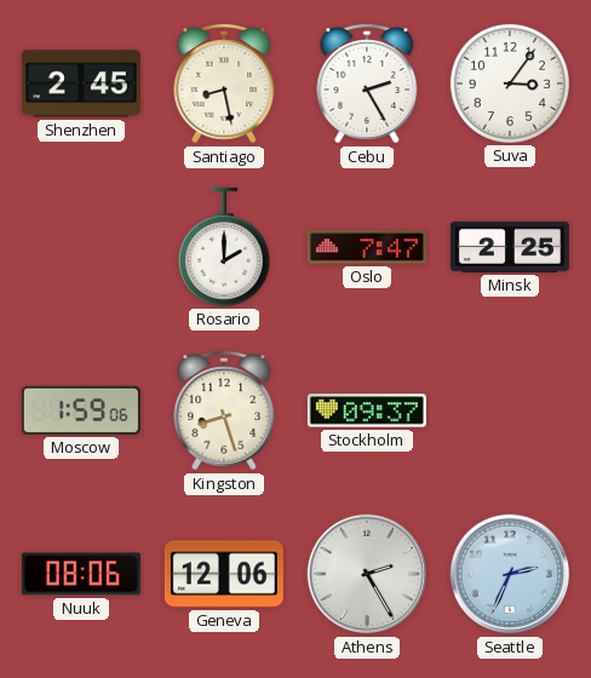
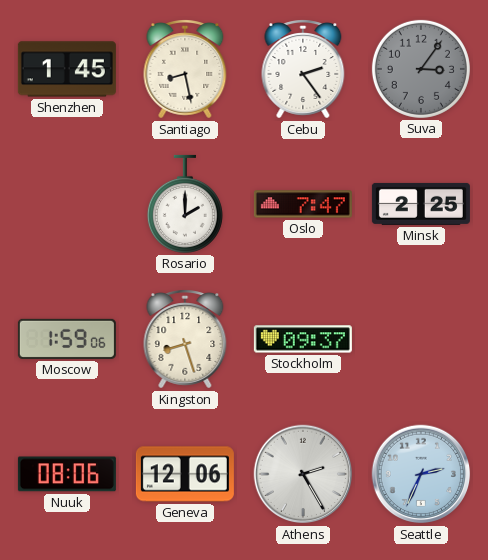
Shenzhen: 2:45 -> 1:45 (67, 69)
Cebu: 2:25 -> 2:24 (303, 69)
Suva dial: white -> grey (421, 69)
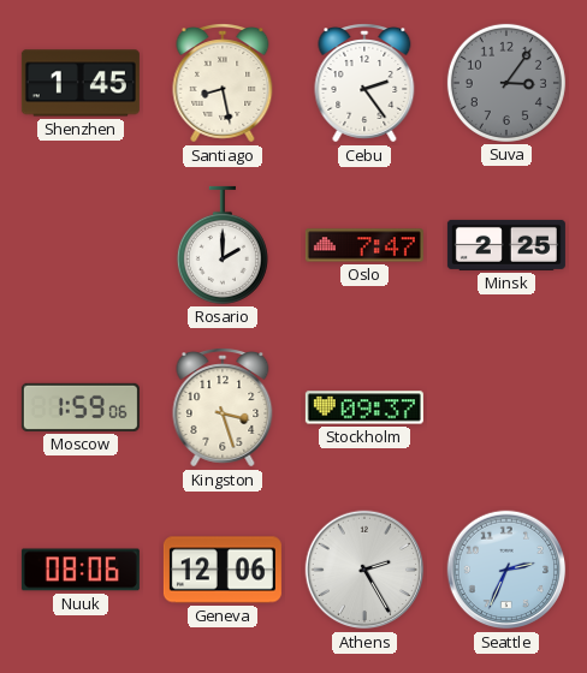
Kingston: 8:27 -> 3:27 (223, 407)
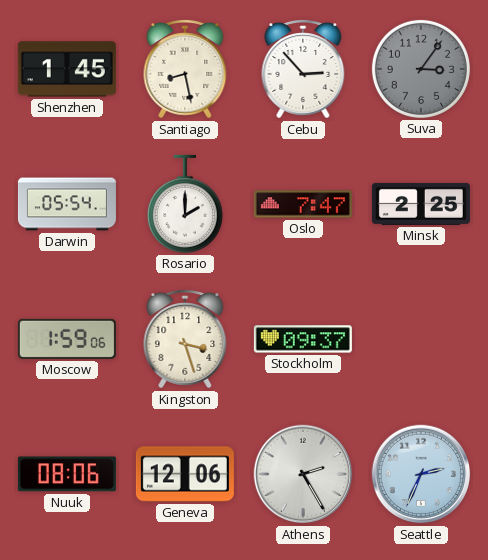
Cebu: 2:24 -> 2:53 (303, 69)
Darwin: none -> 05:54 (67, 204)
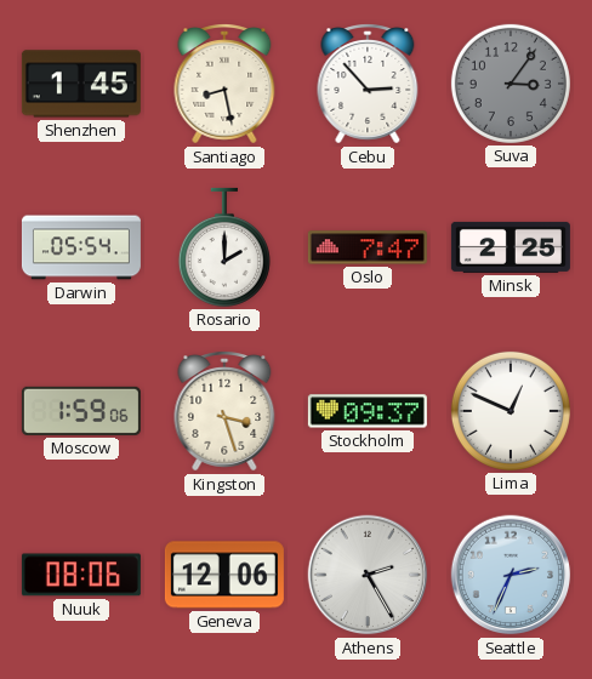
Lima: none -> 12:49 (511, 411)
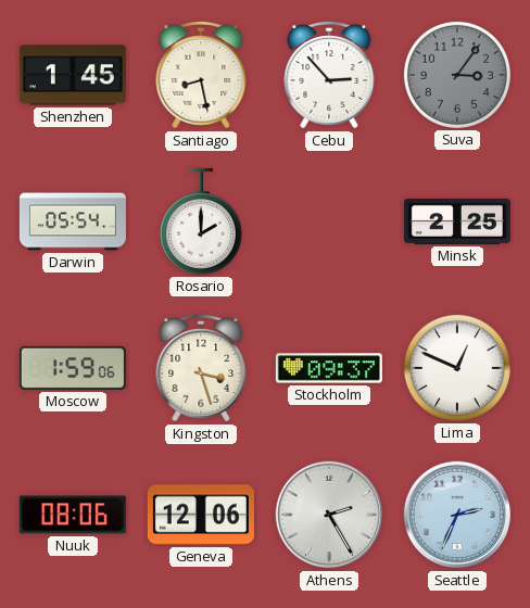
Oslo: 7:47 -> none (368, 247)
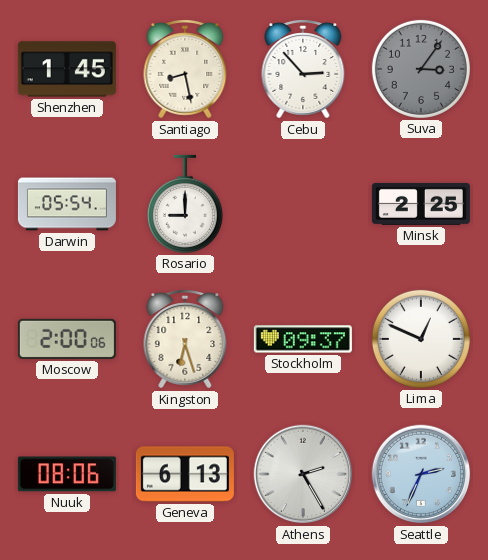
Rosario: 2:00 -> 9:00 (185, 204)
Moscow: 1:59 -> 2:00 (67, 339)
Kingston: 3:27 -> 6:27 (185, 339)
Geneva: 12:06 -> 6:13 (185, 474)
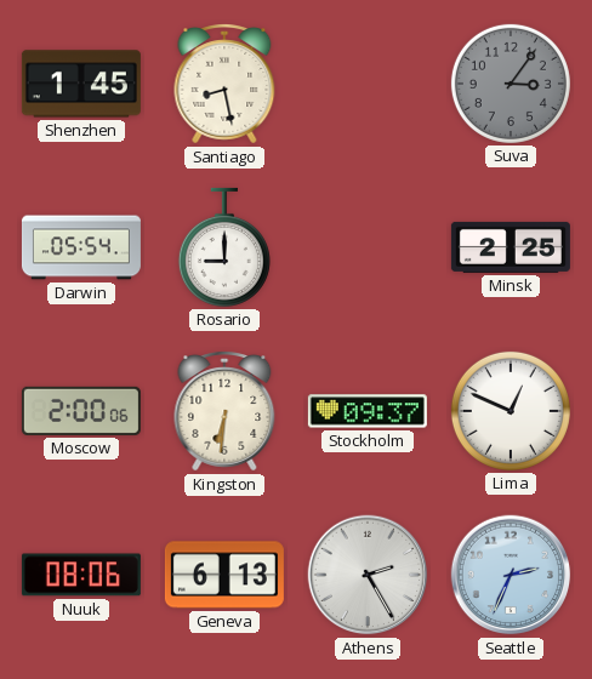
Cebu: 2:53 -> none (303, 69)
Kingston: 6:27 -> 6:31 (224, 411)
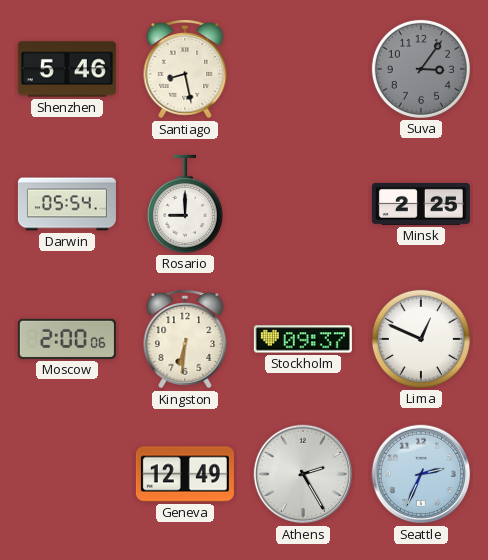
Shenzhen: 1:45 -> 5:46 (67, 69)
Nuuk: 08:06 -> none (81, 575)
Geneva: 6:13 -> 12:49 (185, 474)
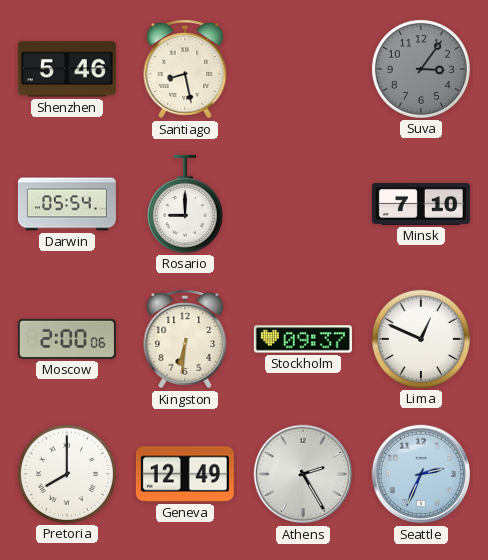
Minsk: 2:25 -> 7:10 (421, 204)
Pretoria: none -> 8:00 (67, 474)
